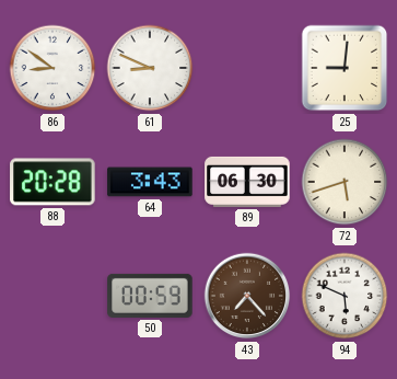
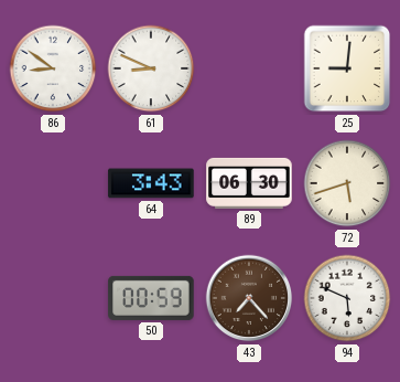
88: 20:28 -> none (52, 182)
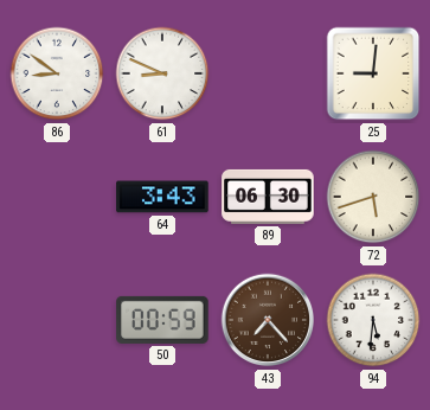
94: 5:49 -> 5:31 (373, 320)
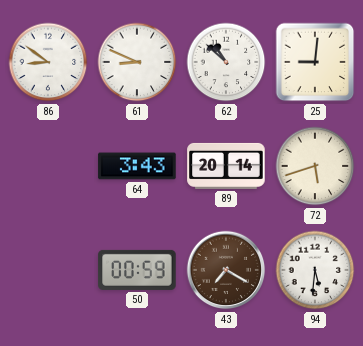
62: none -> 10:52 (226, 62)
89: 06:30 -> 20:14 (226, 166)
43: 7:23 -> 7:20 (226, 270)
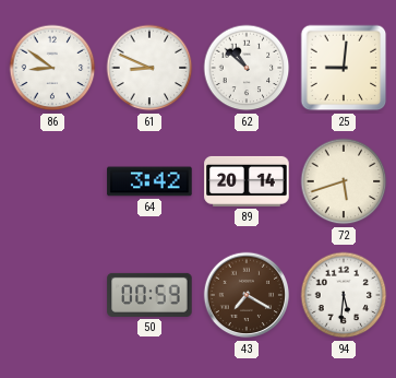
64: 3:43 -> 3:42 (149, 181)
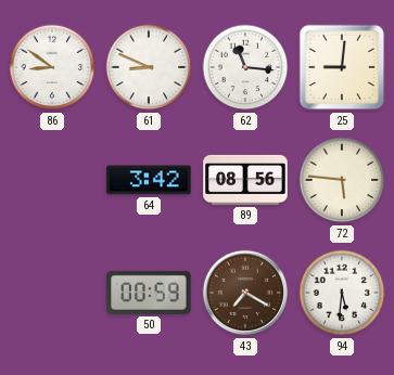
62: 10:52 -> 11:16 (245, 67)
89: 20:14 -> 08:56 (245, 180)
72: 5:42 -> 5:46 (342, 180)
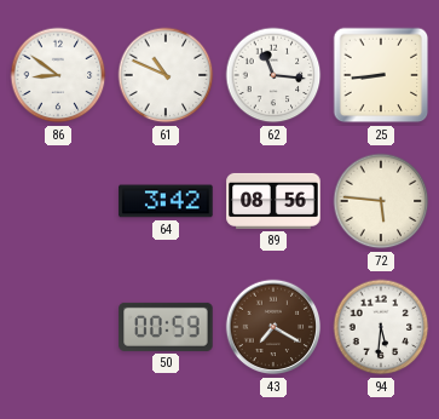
61: 8:49 -> 10:49 (166, 75)
25: 9:01 -> 8:44 (381, 75)
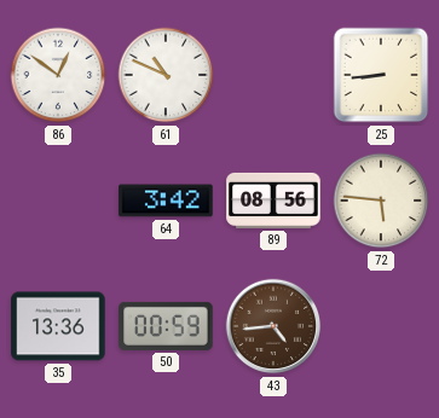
86: 8:51 -> 12:51 (58, 75)
62: 11:16 -> none (273, 75)
35: none -> 13:36 (58, 326)
43: 7:20 -> 4:44 (273, 326)
94: 5:31 -> none (381, 327)
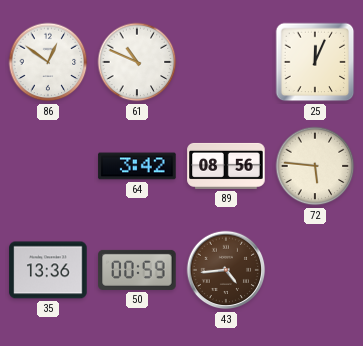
25: 8:44 -> 12:04 (315, 62)
